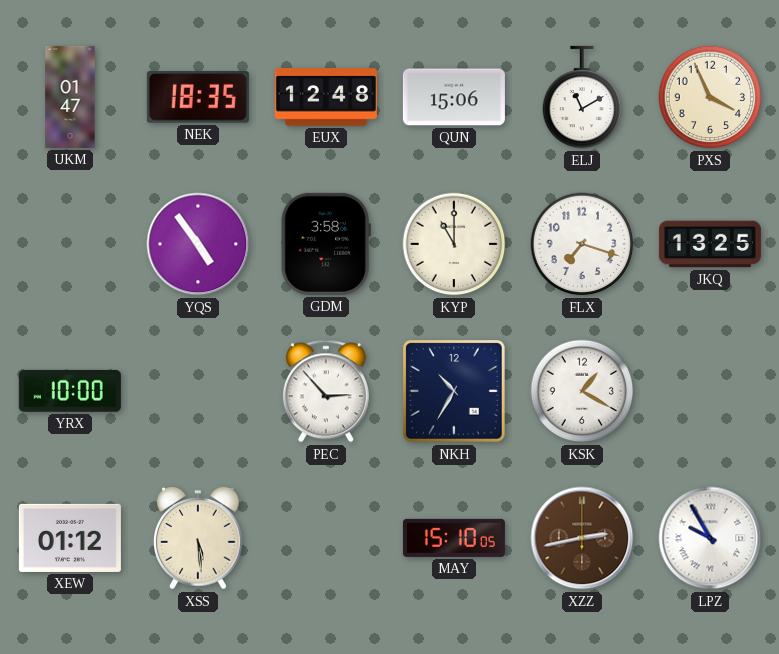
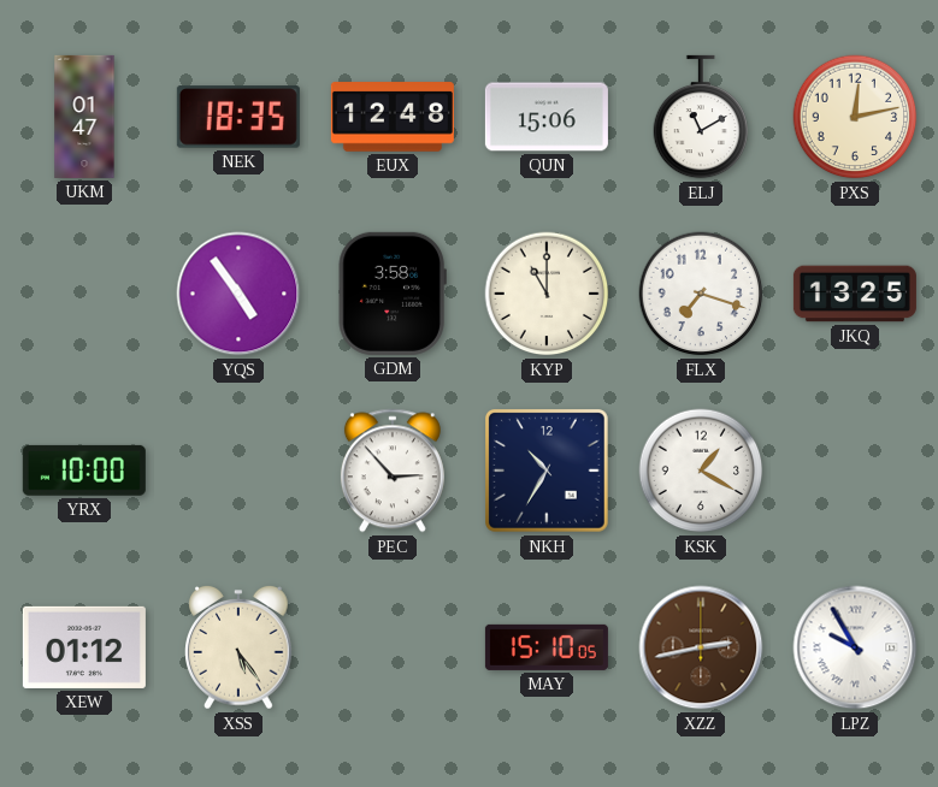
PXS: 3:56 -> 12:13 (855, 117)
XSS: 5:29 -> 5:24 (240, 647)
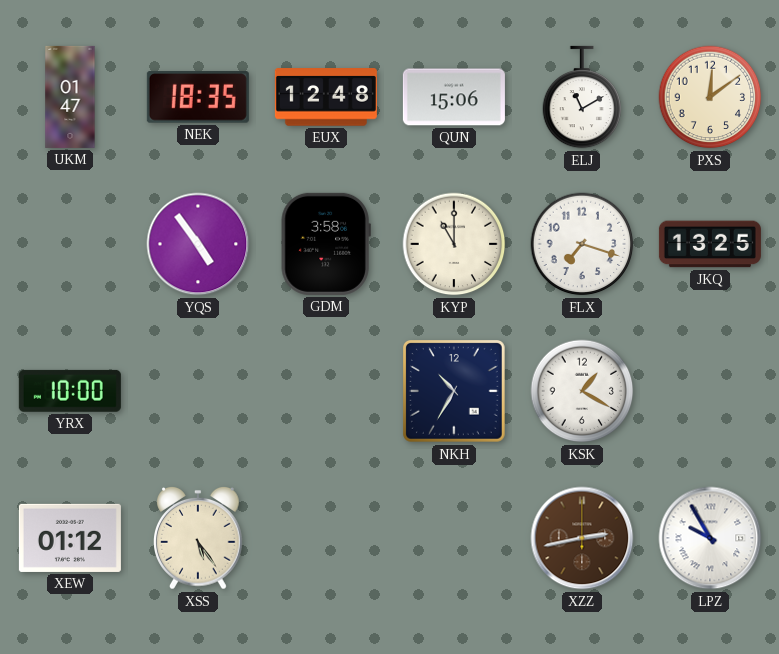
PXS: 12:13 -> 12:09 (710, 97)
PEC: 2:53 -> none (393, 471)
MAY: 15:10 -> none (547, 647)
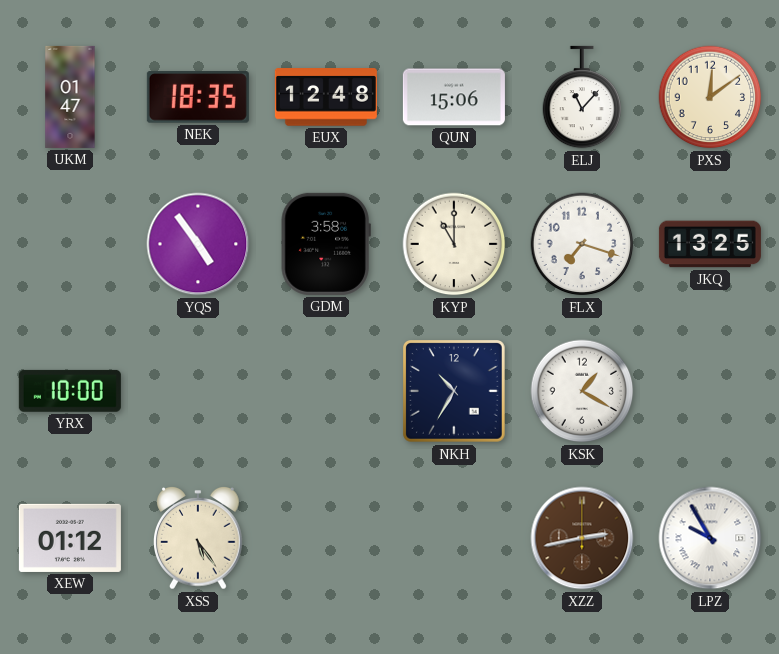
ELJ: 11:10 -> 11:07 (582, 97)
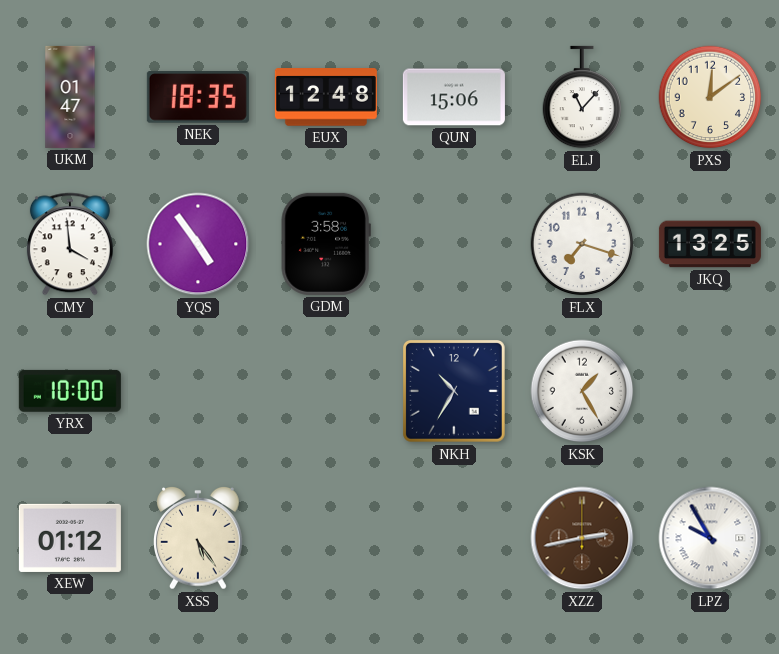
CMY: none -> 3:59 (70, 244)
KYP: 11:00 -> none (454, 244)
KSK: 1:20 -> 1:25 (582, 391)
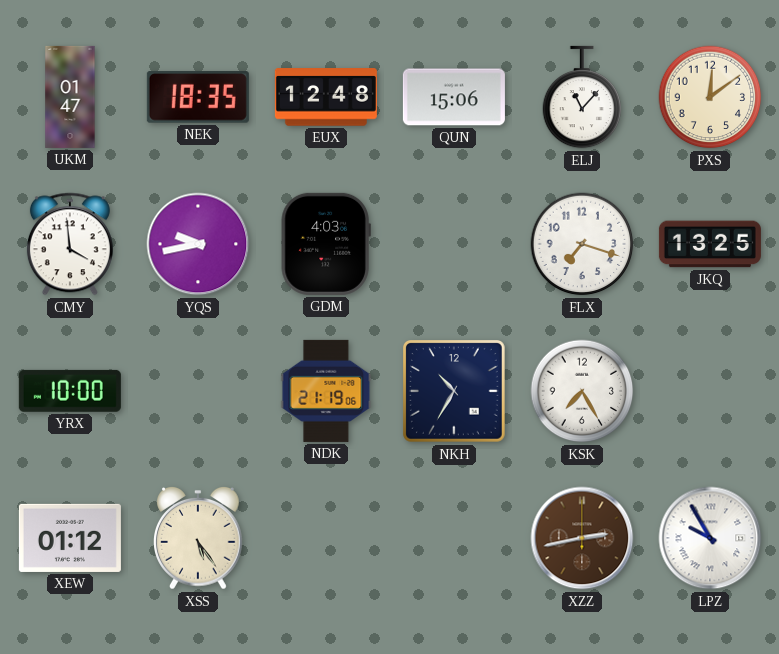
YQS: 4:54 -> 9:43 (198, 244)
GDM: 3:58 -> 4:03 (326, 244)
NDK: none -> 21:19 (326, 391)
KSK: 1:25 -> 7:25 (582, 391)
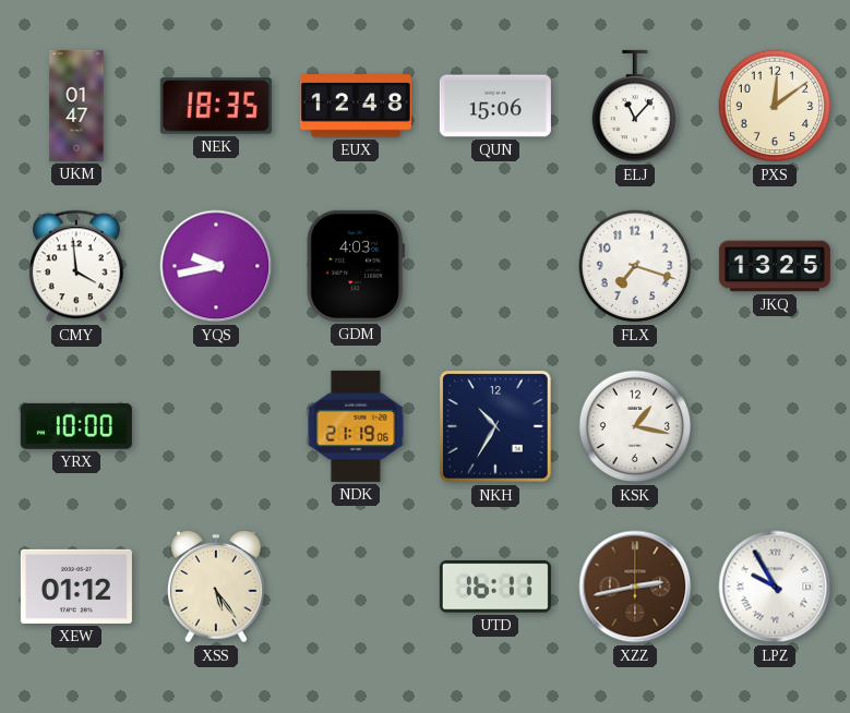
KSK: 7:25 -> 1:17 (635, 426)
UTD: none -> 16:11 (495, 587)
